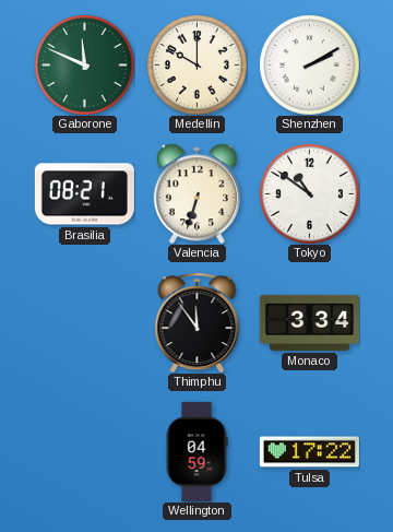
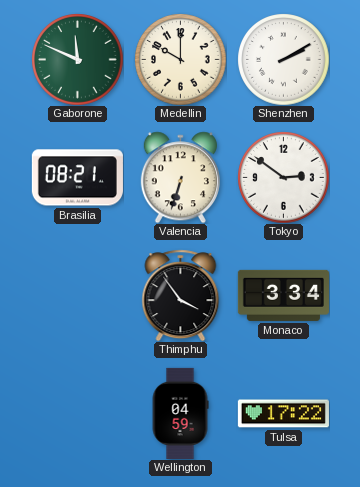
Tokyo: 10:51 -> 2:51 (283, 177)
Thimphu: 11:54 -> 3:54 (181, 295)
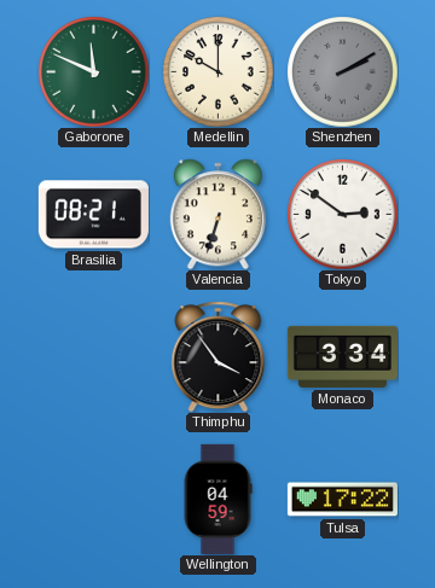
Shenzhen dial: white -> grey (342, 71)
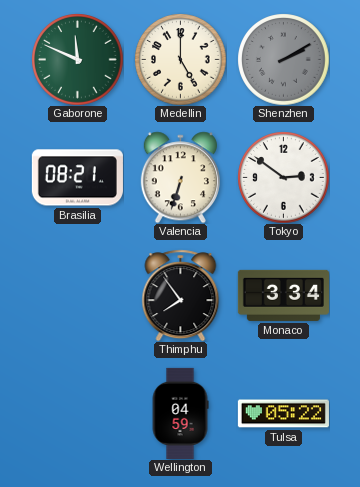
Medellin: 10:00 -> 5:00 (180, 59)
Thimphu: 3:54 -> 7:54 (181, 295)
Tulsa: 17:22 -> 05:22 (283, 414)
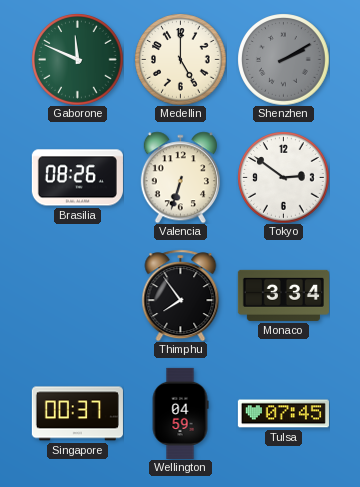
Brasilia: 08:21 -> 08:26 (77, 178)
Singapore: none -> 00:37 (77, 414)
Tulsa: 05:22 -> 07:45 (283, 414)
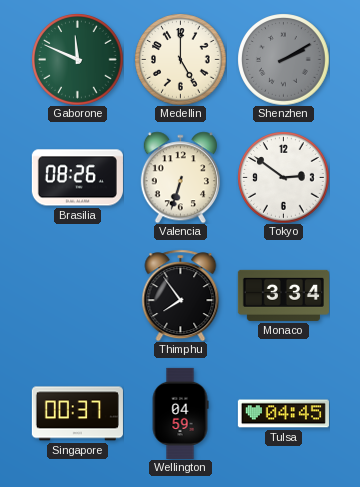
Tulsa: 07:45 -> 04:45 (283, 414)
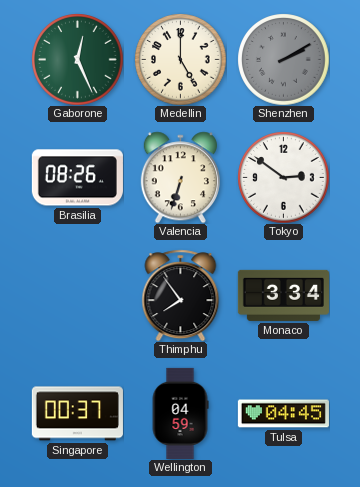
Gaborone: 11:49 -> 12:26 (77, 59)
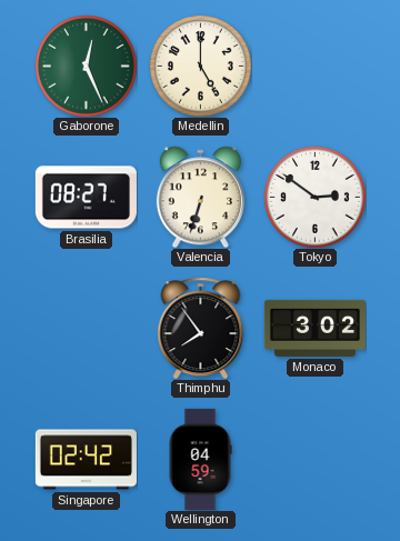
Shenzhen: 2:10 -> none (283, 59)
Brasilia: 08:26 -> 08:27 (86, 198)
Monaco: 3:34 -> 3:02 (314, 328)
Singapore: 00:37 -> 02:42 (86, 460)
Tulsa: 04:45 -> none (283, 414)
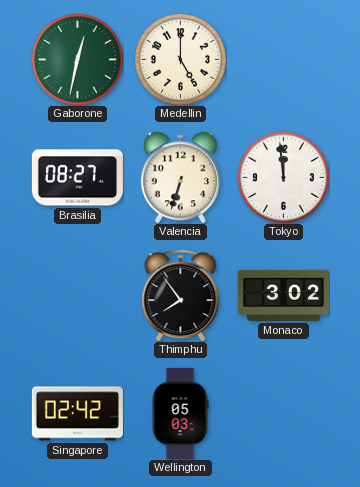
Gaborone: 12:26 -> 12:32 (77, 59)
Tokyo: 2:51 -> 11:59 (283, 177)
Wellington: 04:59 -> 05:03 (180, 413)
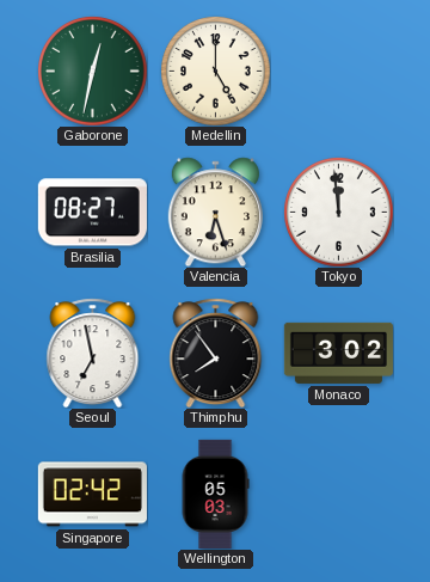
Valencia: 6:33 -> 6:27 (215, 212)
Seoul: none -> 6:58 (93, 353)
